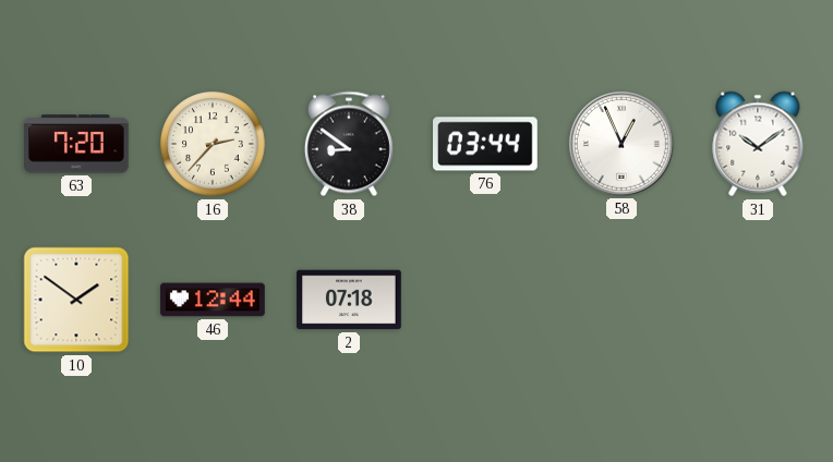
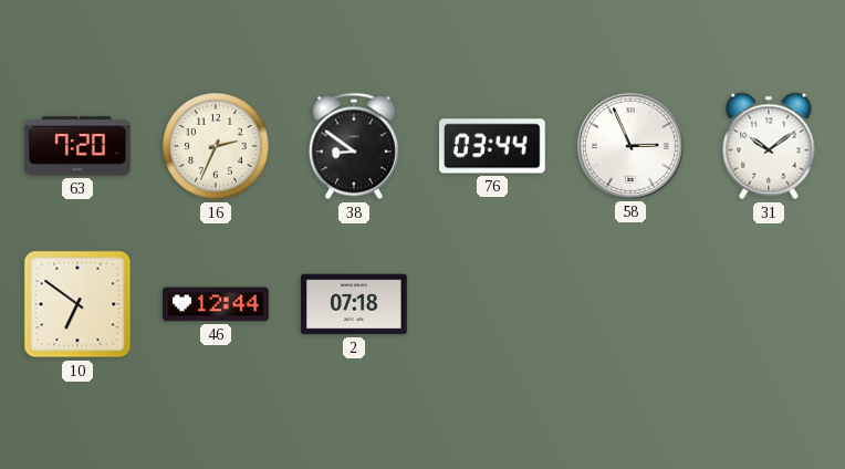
16: 2:37 -> 2:34 (216, 146)
58: 12:56 -> 2:56 (630, 146)
10: 1:51 -> 6:51 (77, 304)
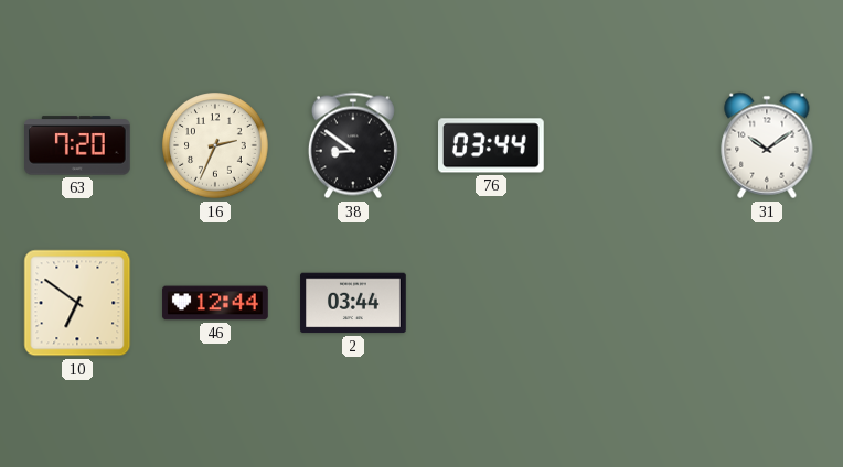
58: 2:56 -> none (630, 146)
2: 07:18 -> 03:44 (353, 303)
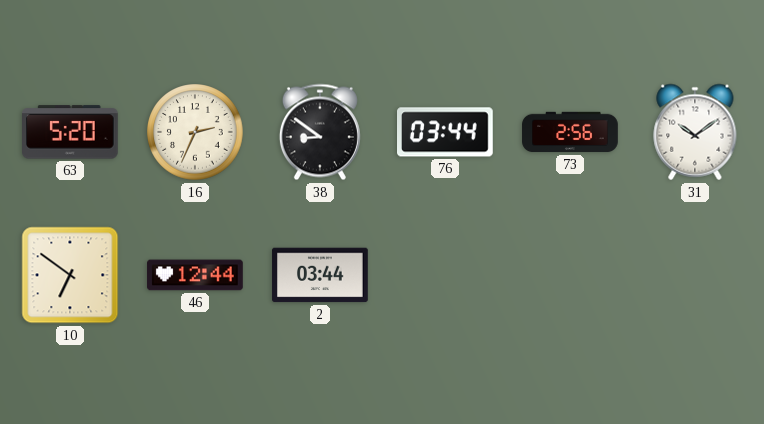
63: 7:20 -> 5:20 (71, 132)
73: none -> 2:56 (570, 132)
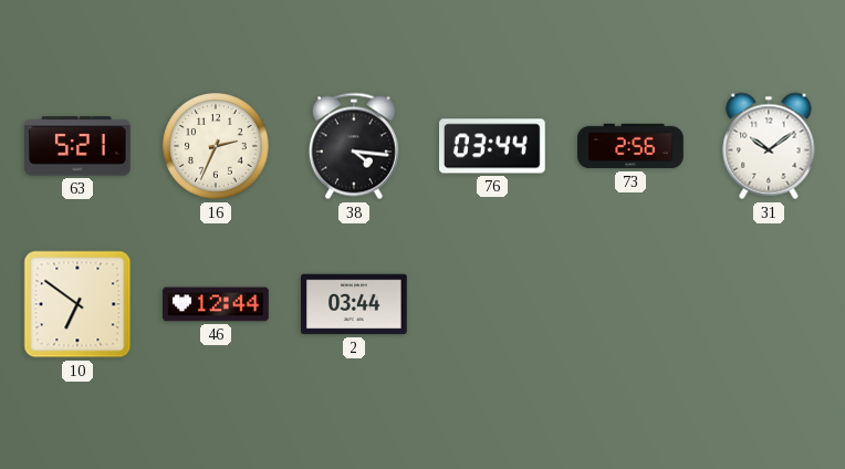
63: 5:20 -> 5:21 (79, 146)
38: 8:51 -> 4:16 (354, 146)
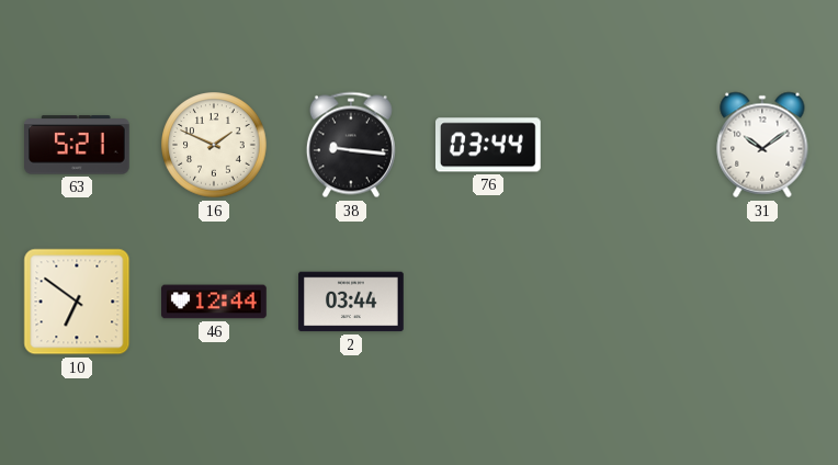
16: 2:34 -> 1:49 (214, 145)
38: 4:16 -> 9:16 (351, 145)
73: 2:56 -> none (630, 146)
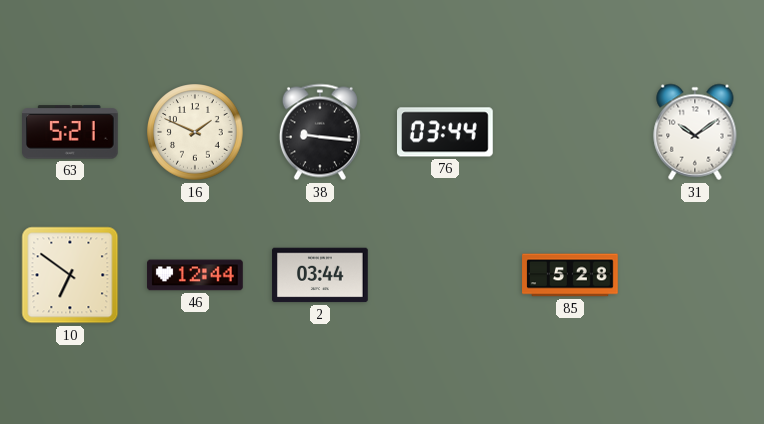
85: none -> 5:28 (570, 275)
